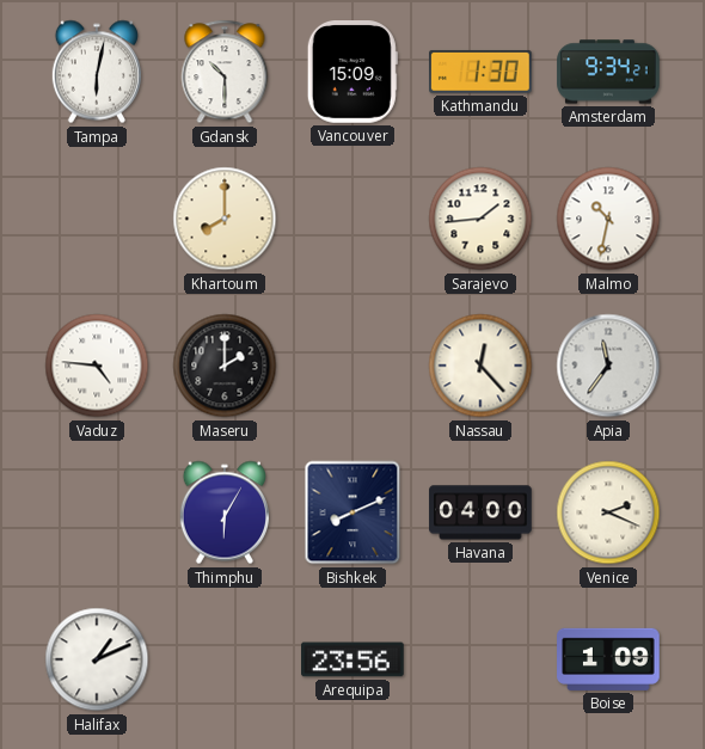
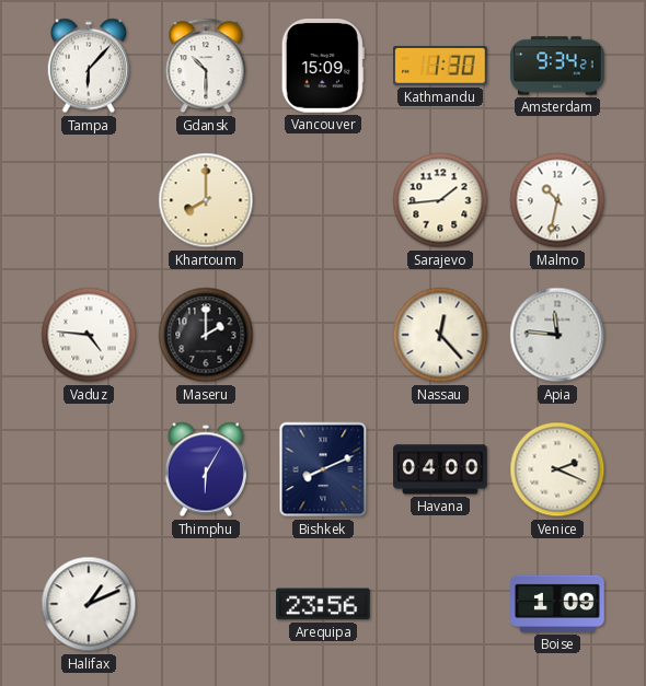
Tampa: 6:02 -> 6:07 (89, 66)
Apia: 11:36 -> 11:46 (557, 335)
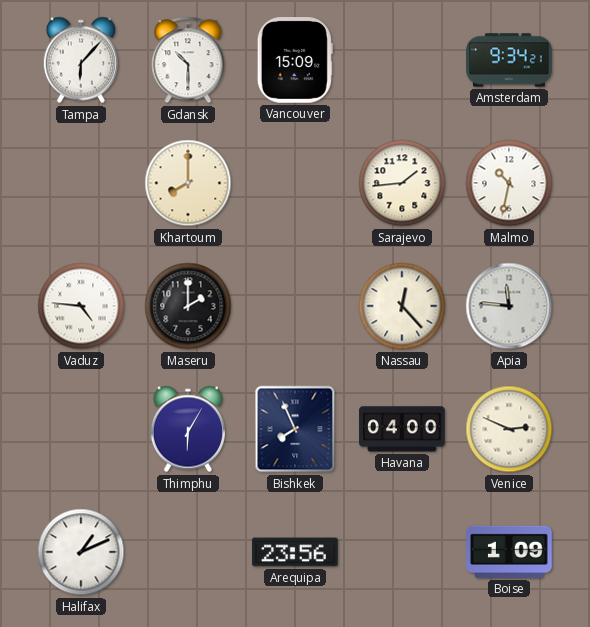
Kathmandu: 1:30 -> none (441, 66)
Bishkek: 8:11 -> 7:56 (295, 429)
Venice: 2:19 -> 2:49 (509, 429)
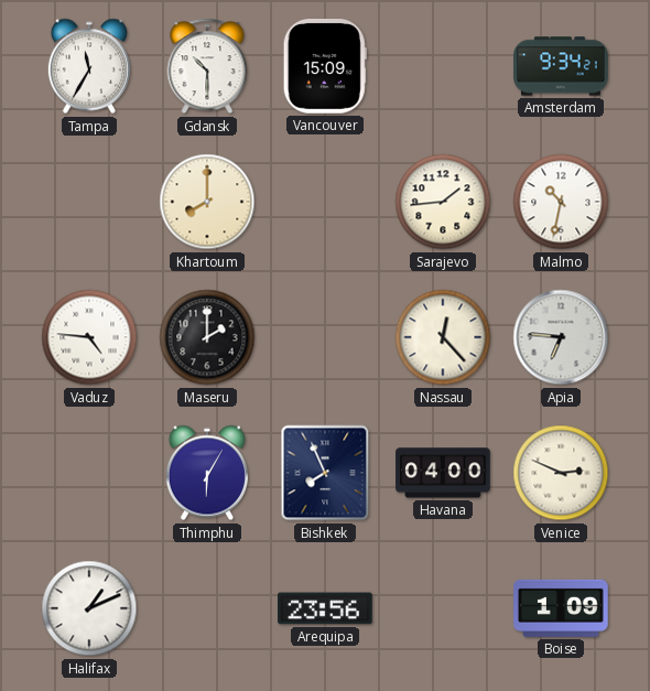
Tampa: 6:07 -> 11:35 (89, 66)
Apia: 11:46 -> 6:46 (561, 337)
